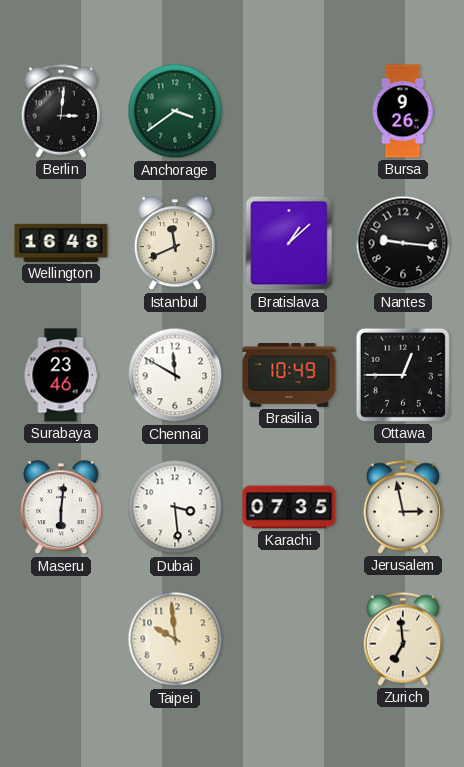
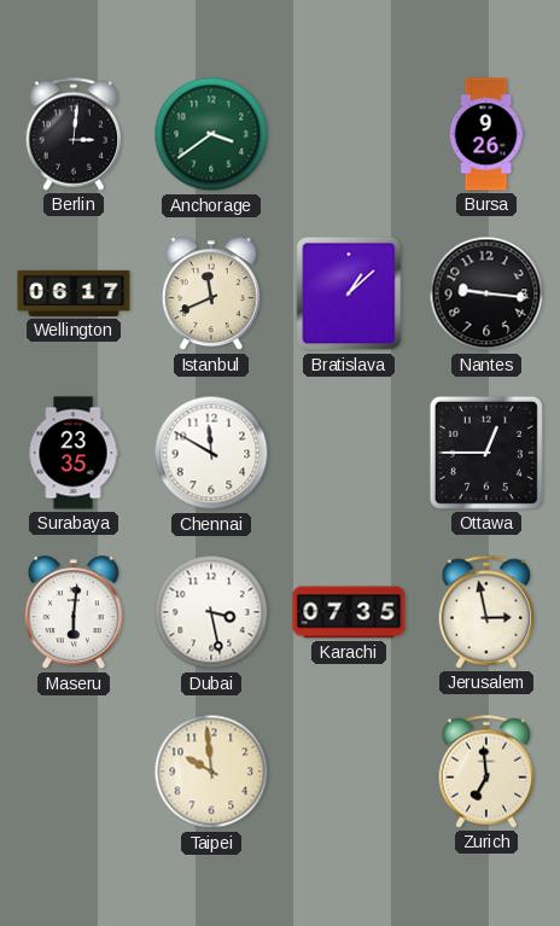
Wellington: 16:48 -> 06:17 (74, 293)
Surabaya: 23:46 -> 23:35 (74, 453)
Brasilia: 10:49 -> none (289, 375)
Dubai: 3:29 -> 3:28 (211, 612)
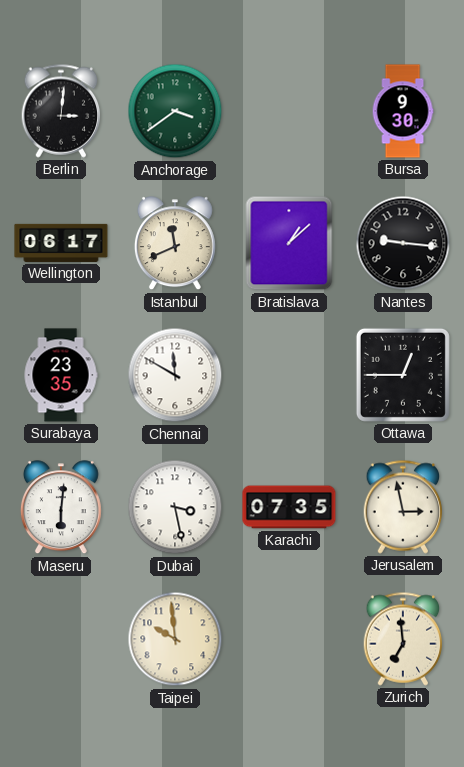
Bursa: 9:26 -> 9:30 (403, 111)
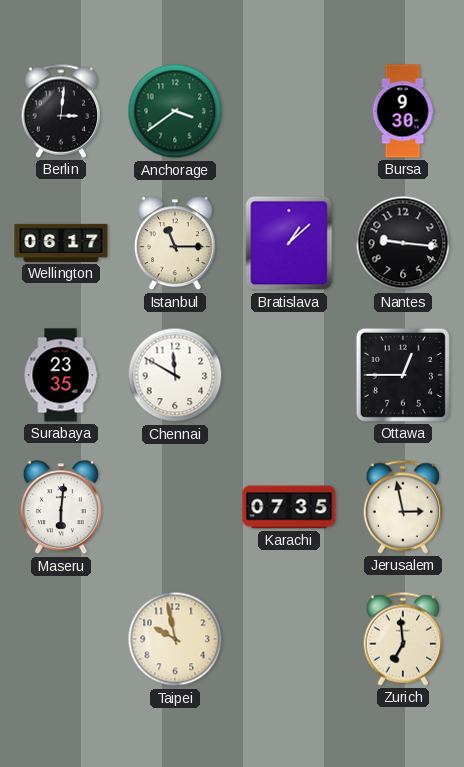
Istanbul: 11:41 -> 11:15 (175, 244)
Dubai: 3:28 -> none (175, 507)
Taipei: 9:59 -> 9:58 (175, 639)
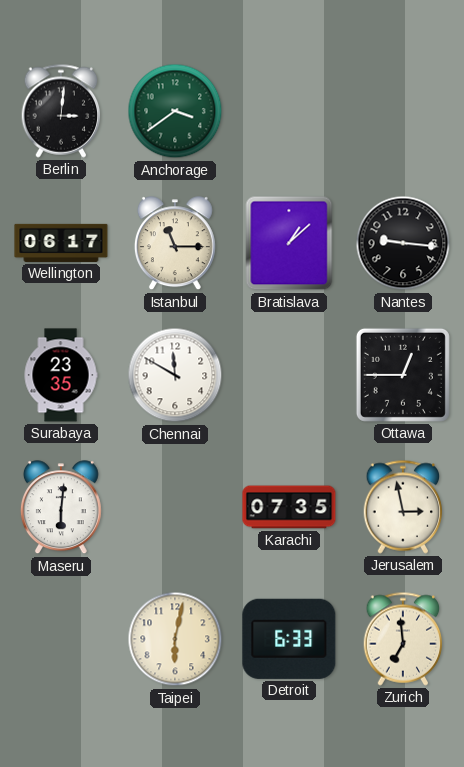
Bursa: 9:30 -> none (403, 111)
Taipei: 9:58 -> 6:02 (175, 639)
Detroit: none -> 6:33 (289, 639)
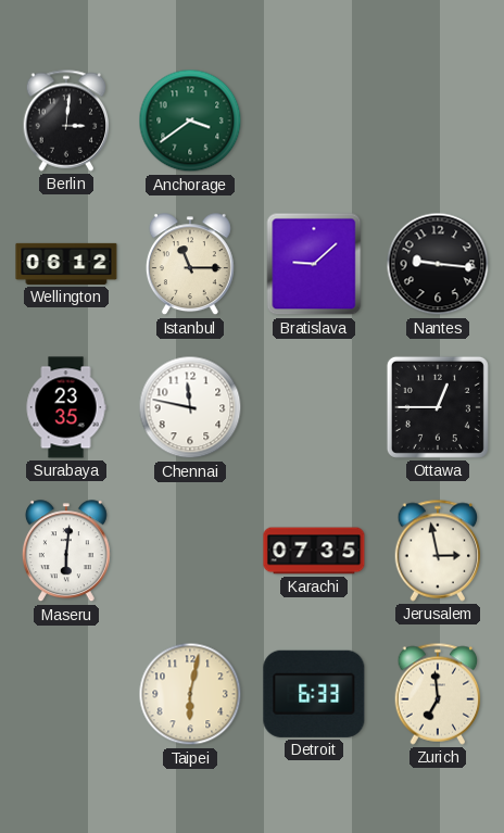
Wellington: 06:17 -> 06:12 (66, 264)
Bratislava: 1:08 -> 9:08 (314, 264)
Chennai: 11:50 -> 11:47 (190, 407)
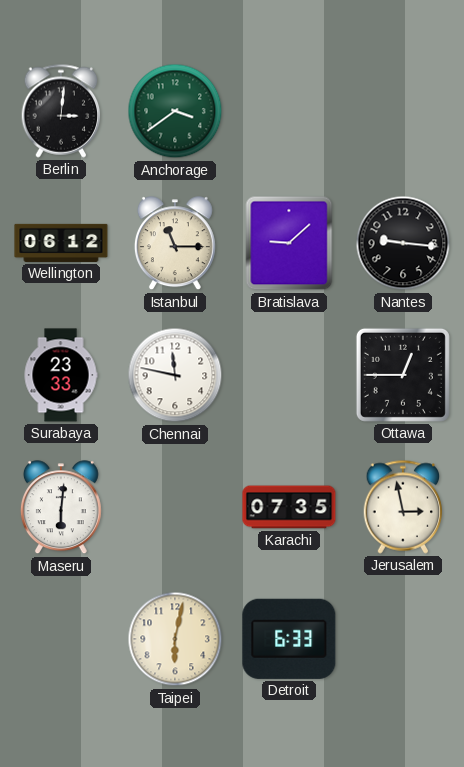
Surabaya: 23:35 -> 23:33 (61, 375)
Zurich: 6:59 -> none (438, 694)
